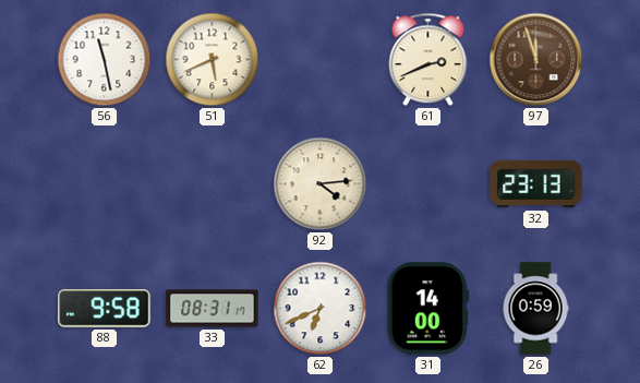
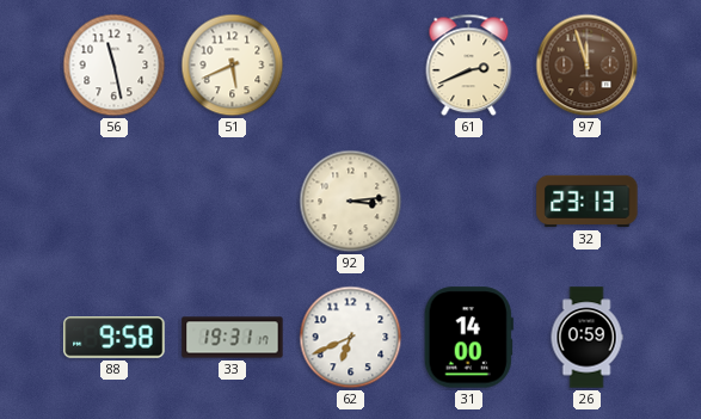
92: 4:14 -> 3:14 (351, 202)
33: 08:31 -> 19:31 (233, 338)
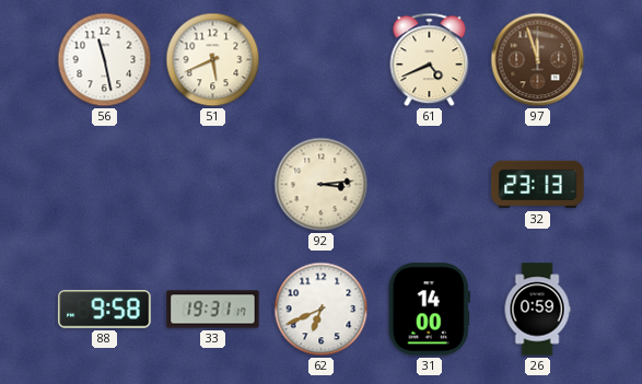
61: 2:41 -> 4:41 (430, 60)
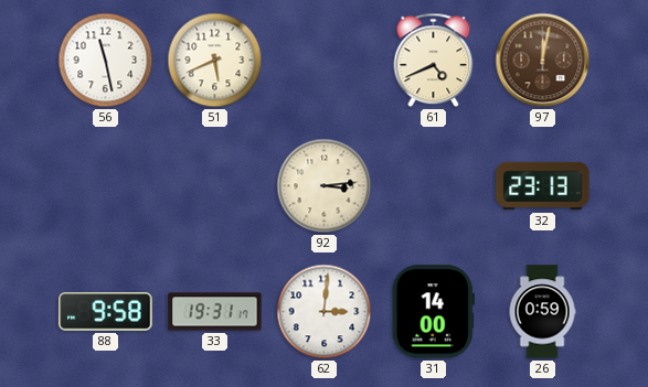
97: 11:57 -> 12:02 (543, 61)
62: 6:41 -> 3:01 (325, 312)
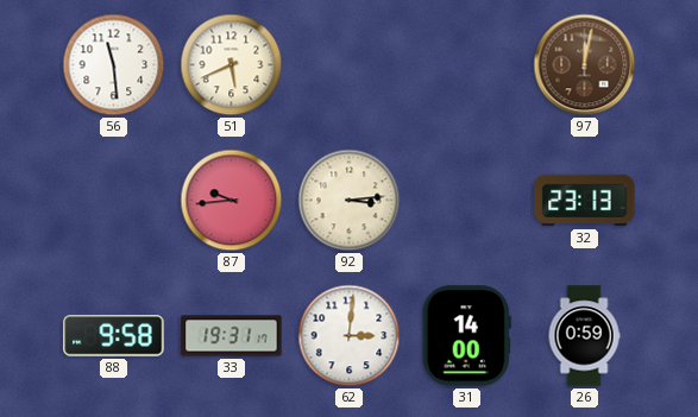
56: 11:28 -> 11:29 (114, 65)
61: 4:41 -> none (434, 61)
87: none -> 9:44 (232, 201)
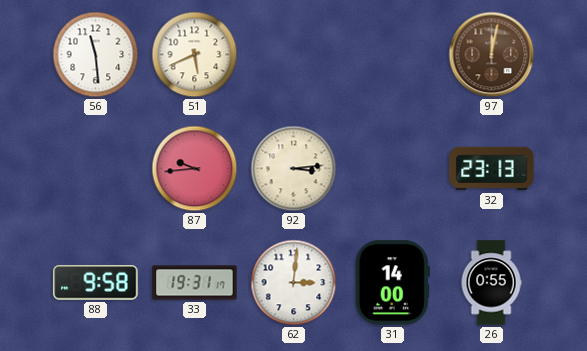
26: 0:59 -> 0:55 (491, 283)
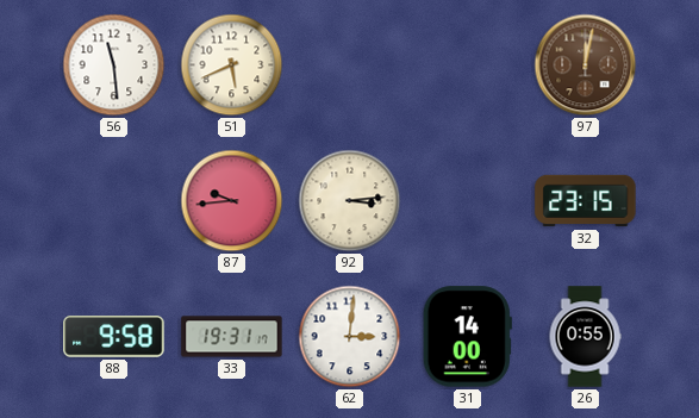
32: 23:13 -> 23:15 (586, 201)
